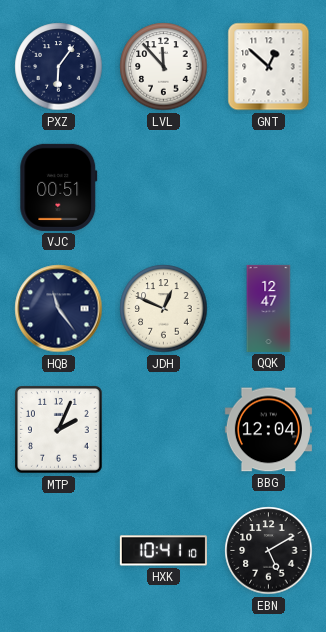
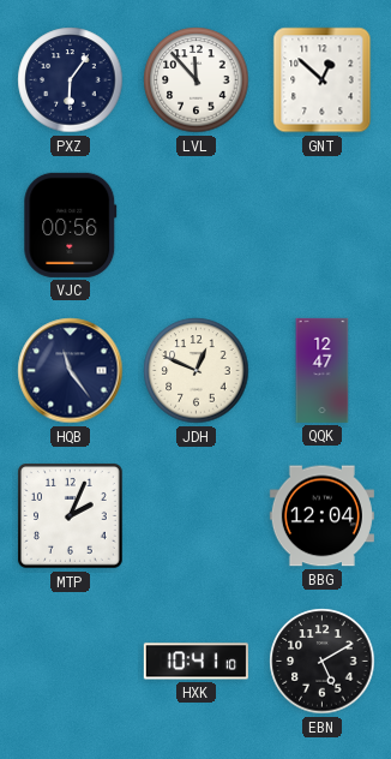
VJC: 00:51 -> 00:56 (71, 225)
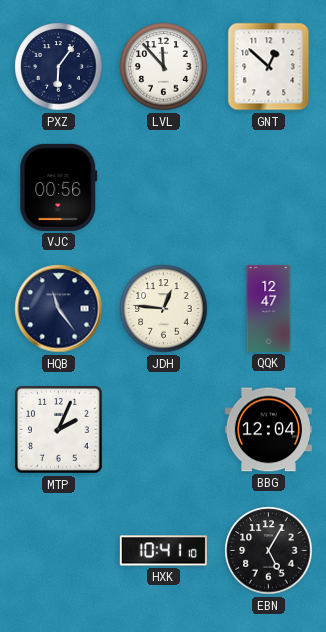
JDH: 12:49 -> 12:46 (164, 309)
EBN: 5:10 -> 5:05 (269, 551)
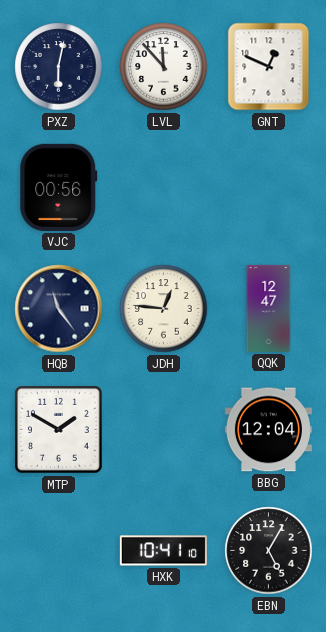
PXZ: 6:06 -> 6:02 (59, 67)
GNT: 12:52 -> 12:49 (269, 67)
MTP: 2:04 -> 1:50 (59, 430)
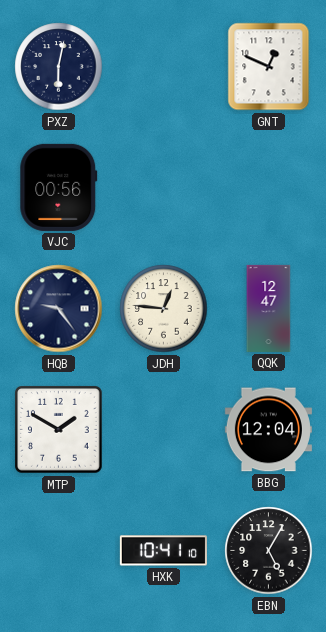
LVL: 11:53 -> none (164, 67)
HQB: 11:24 -> 9:24 (59, 309)
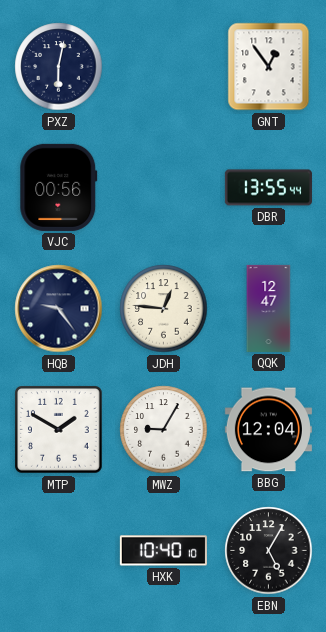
GNT: 12:49 -> 12:54 (269, 67)
DBR: none -> 13:55 (268, 188)
MWZ: none -> 9:05 (164, 430)
HXK: 10:41 -> 10:40 (163, 551)
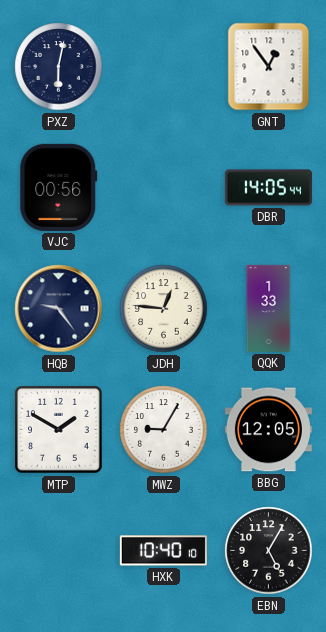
DBR: 13:55 -> 14:05 (268, 188)
QQK: 12:47 -> 1:33 (269, 308)
BBG: 12:04 -> 12:05 (268, 430)
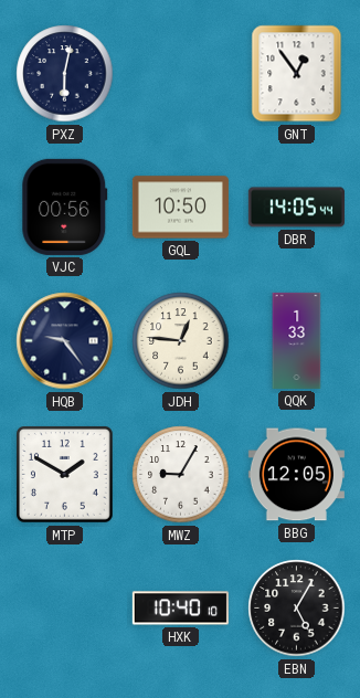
GQL: none -> 10:50 (180, 208)
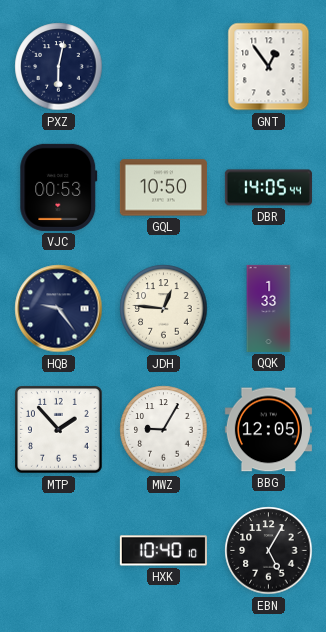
VJC: 00:56 -> 00:53 (59, 187)
MTP: 1:50 -> 1:53 (59, 430)
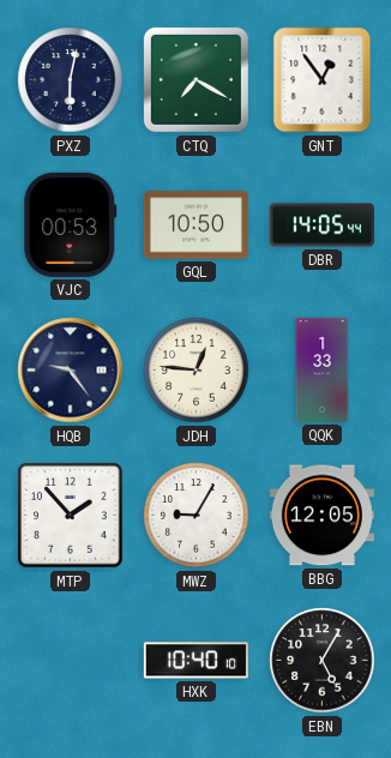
CTQ: none -> 7:20 (195, 79)
